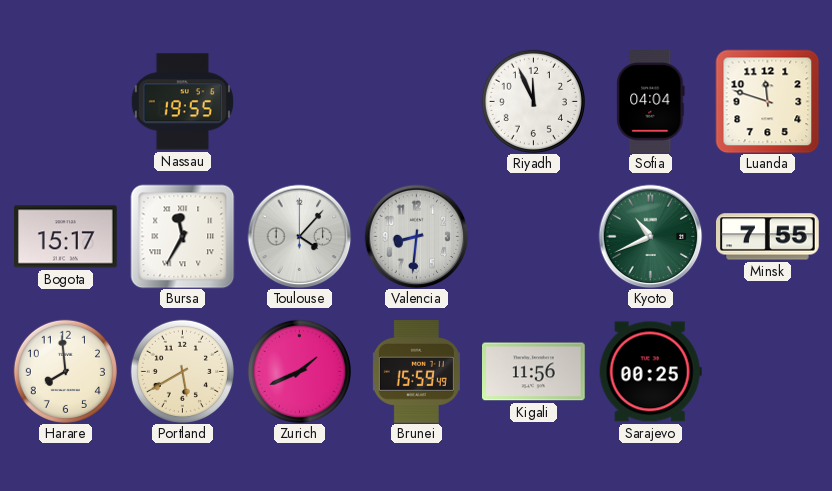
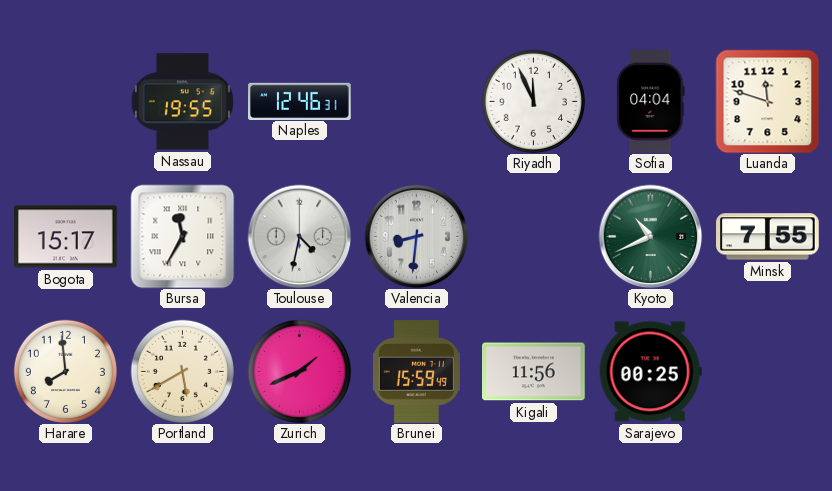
Naples: none -> 12:46 (300, 101)
Toulouse: 4:07 -> 4:32 (299, 236)
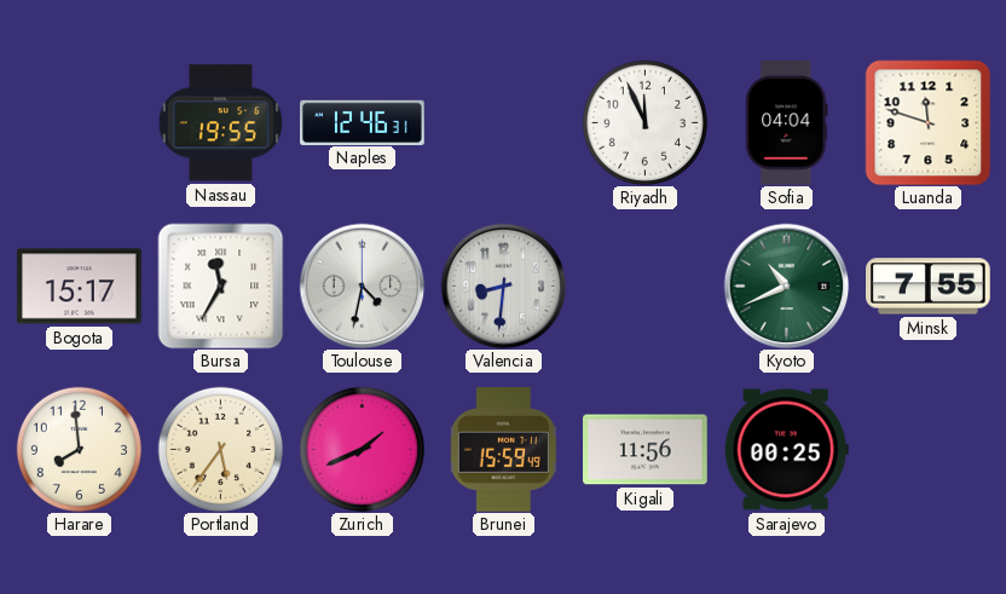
Portland: 5:40 -> 5:36 (220, 449)
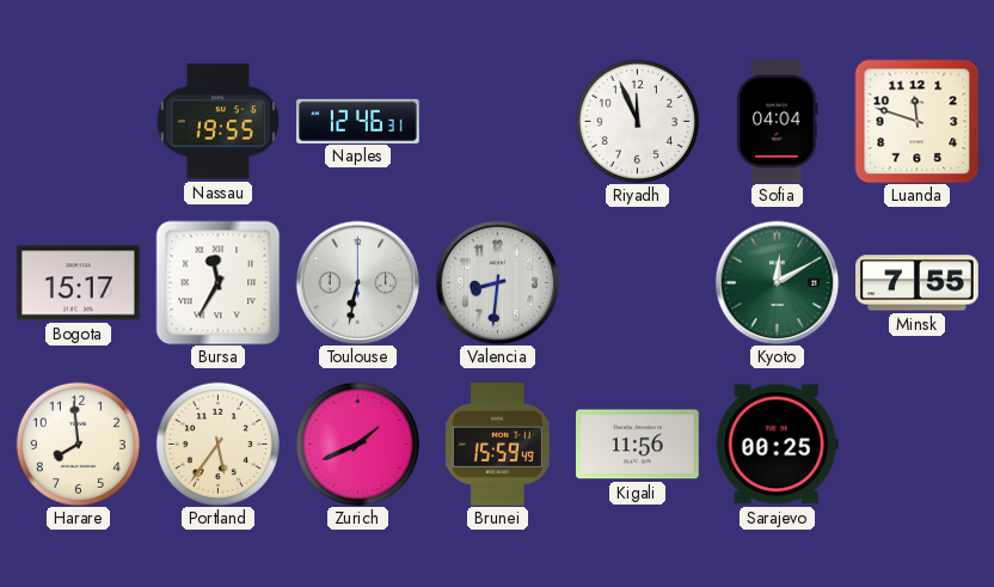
Toulouse: 4:32 -> 6:32 (357, 282)
Kyoto: 10:41 -> 12:10 (777, 282)
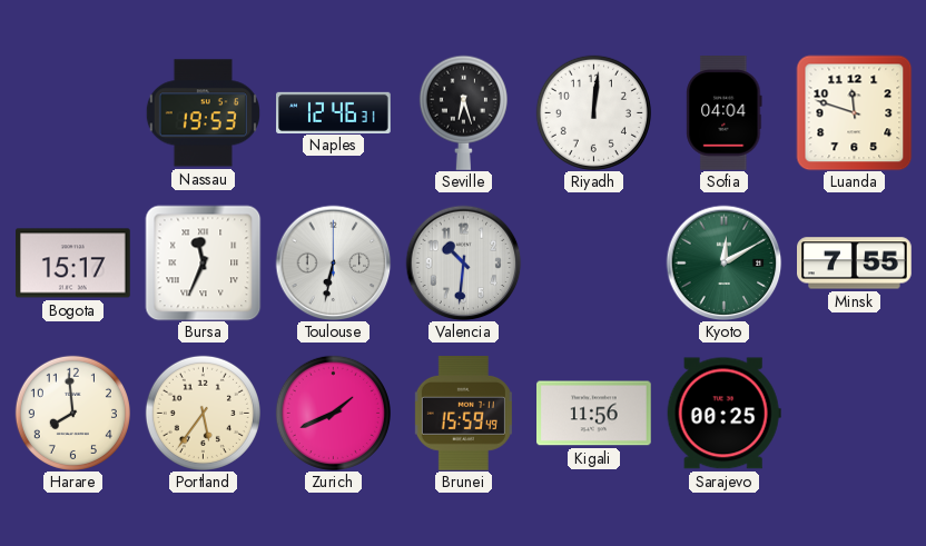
Nassau: 19:55 -> 19:53 (203, 113)
Seville: none -> 6:27 (463, 112)
Riyadh: 11:56 -> 12:01 (593, 112)
Bursa: 11:35 -> 11:34 (203, 262)
Valencia: 8:31 -> 10:31 (463, 262)
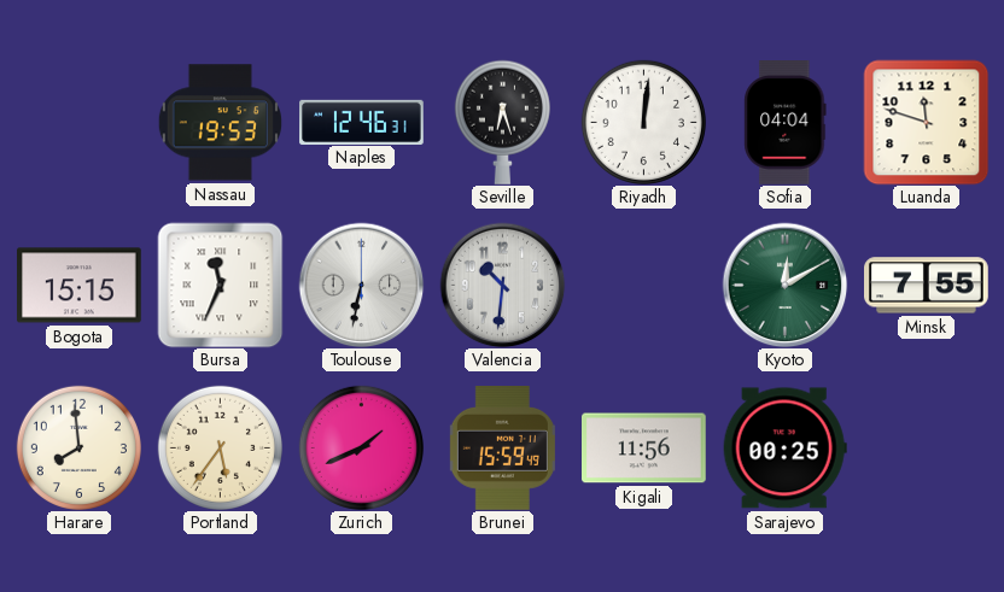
Bogota: 15:17 -> 15:15 (80, 286)
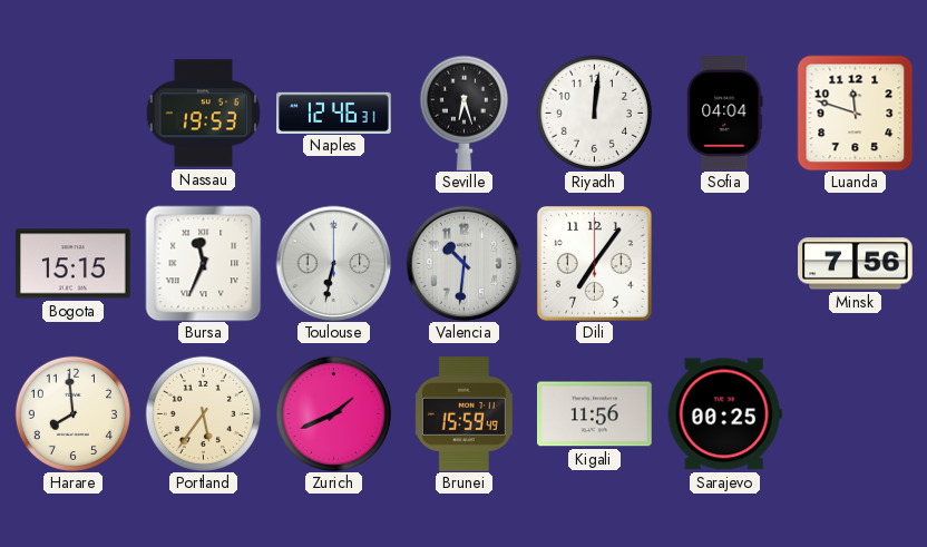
Dili: none -> 7:06 (595, 264)
Kyoto: 12:10 -> none (784, 285)
Minsk: 7:55 -> 7:56 (856, 264)
